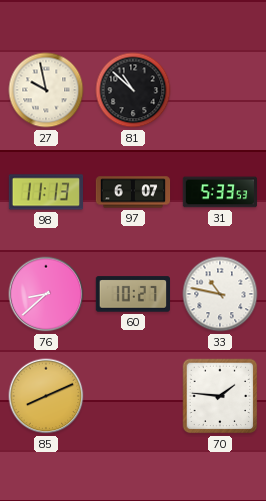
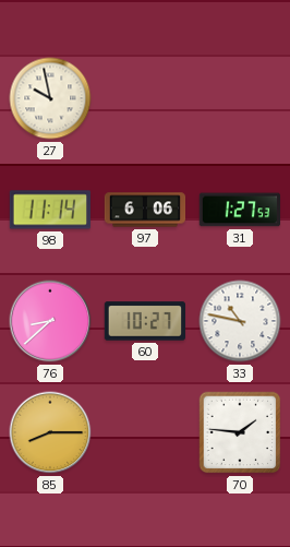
81: 10:52 -> none (133, 90)
98: 11:13 -> 11:14 (49, 210)
97: 6:07 -> 6:06 (145, 210)
31: 5:33 -> 1:27 (240, 210)
85: 8:11 -> 8:15 (50, 432)
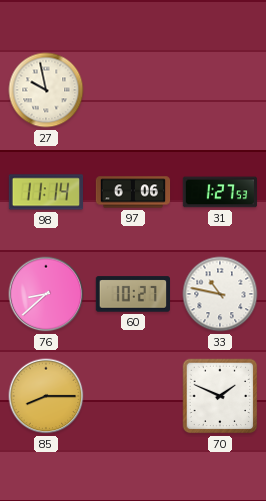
70: 1:46 -> 1:49 (220, 396)
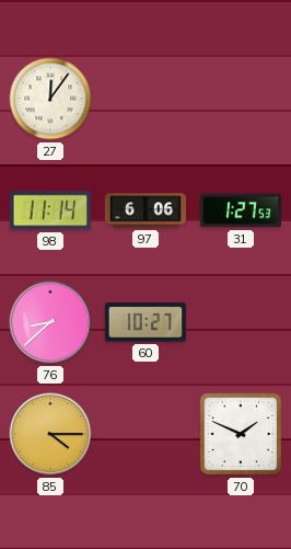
27: 9:58 -> 12:06 (50, 99)
33: 10:47 -> none (220, 294)
85: 8:15 -> 4:15 (50, 434)
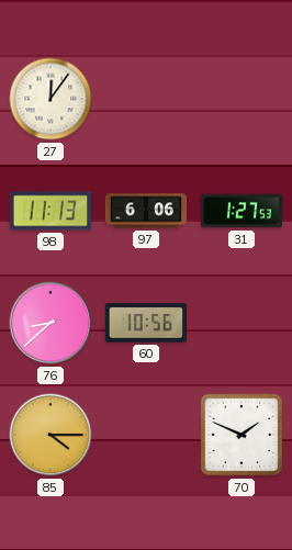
98: 11:14 -> 11:13 (49, 211)
60: 10:27 -> 10:56 (145, 323)
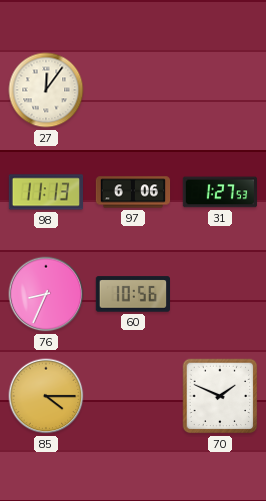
76: 8:38 -> 8:34 (46, 294)
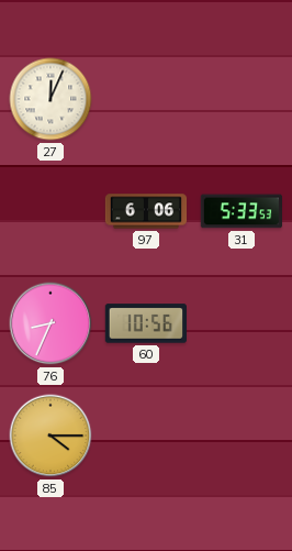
27: 12:06 -> 12:04 (50, 99)
98: 11:13 -> none (45, 192)
31: 1:27 -> 5:33 (242, 211)
70: 1:49 -> none (220, 396)
